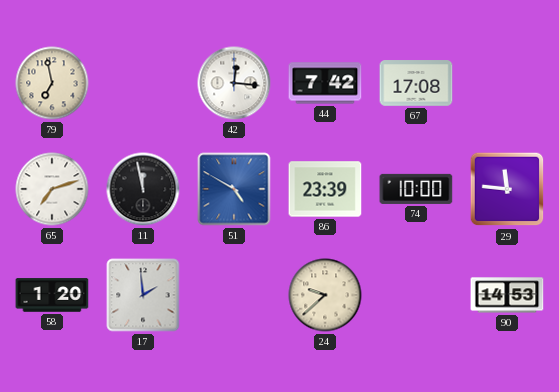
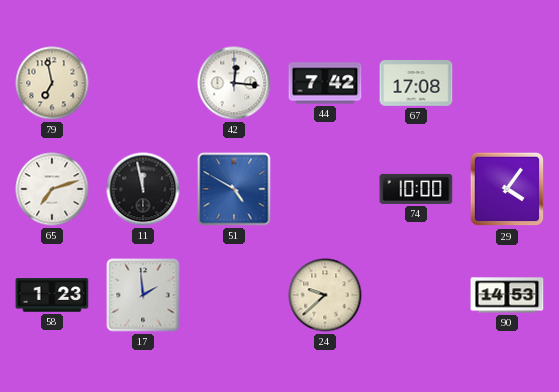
86: 23:39 -> none (325, 189)
29: 11:46 -> 4:06 (507, 189)
58: 1:20 -> 1:23 (52, 295)
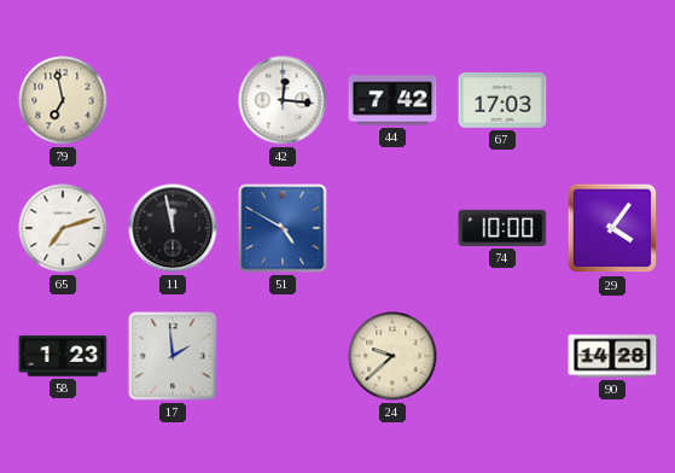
67: 17:08 -> 17:03 (502, 100)
90: 14:53 -> 14:28 (612, 356)
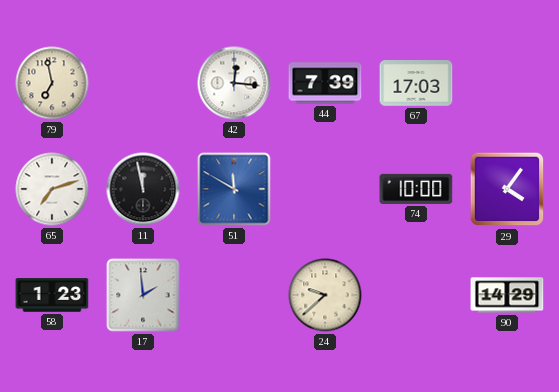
44: 7:42 -> 7:39 (325, 83)
51: 4:50 -> 11:50 (234, 189)
90: 14:28 -> 14:29 (507, 295)
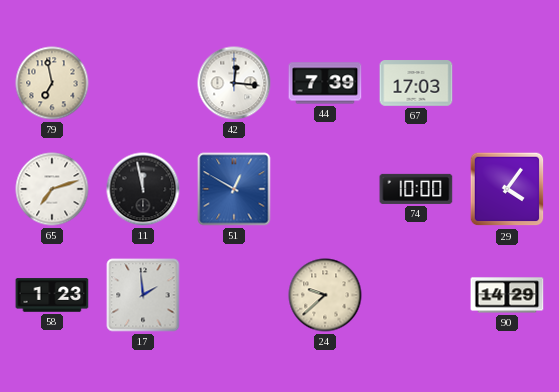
51: 11:50 -> 12:50 (234, 189)
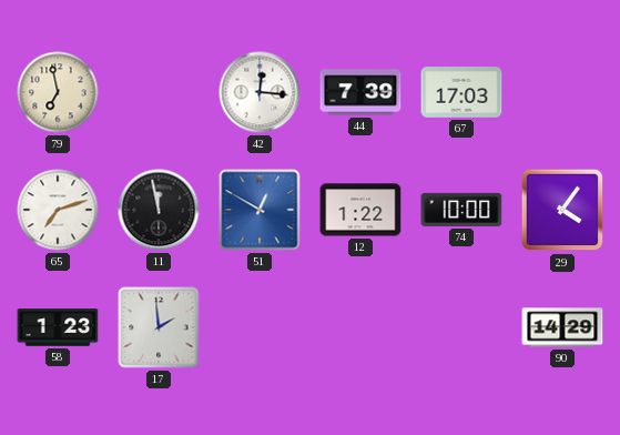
12: none -> 1:22 (360, 210)
24: 9:38 -> none (325, 295)
